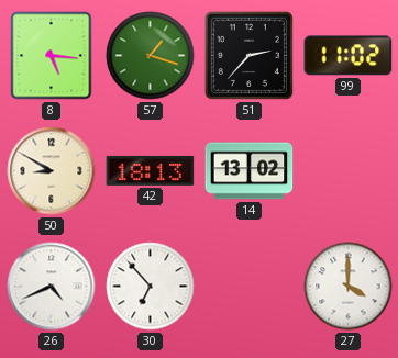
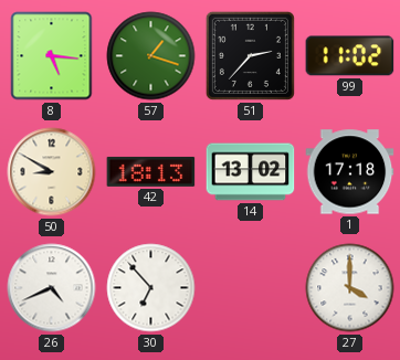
1: none -> 17:18 (350, 172)
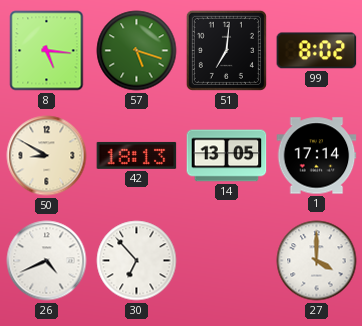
57: 1:18 -> 5:18 (137, 51)
51: 2:37 -> 7:01 (226, 50)
99: 11:02 -> 8:02 (317, 51)
14: 13:02 -> 13:05 (227, 156)
1: 17:18 -> 17:14 (317, 156)
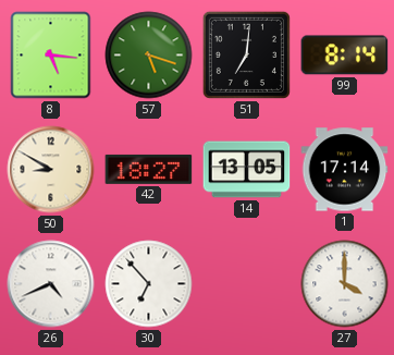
99: 8:02 -> 8:14 (345, 56)
42: 18:13 -> 18:27 (149, 169)
